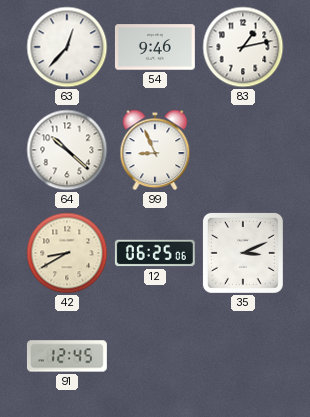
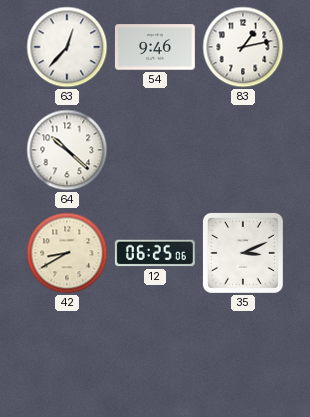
99: 8:56 -> none (155, 150)
91: 12:45 -> none (67, 356)
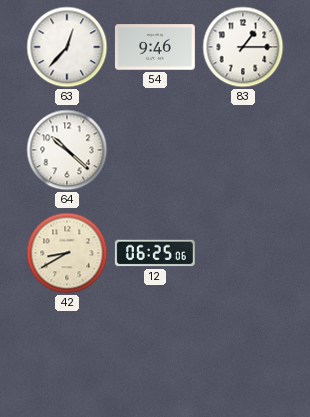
83: 1:13 -> 1:15 (243, 47)
35: 3:11 -> none (243, 253)
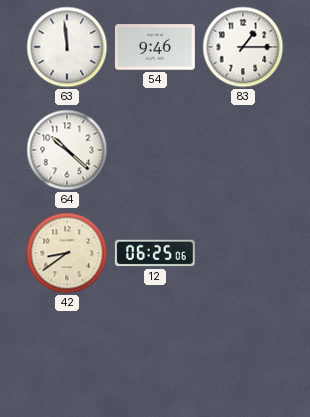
63: 12:37 -> 11:59 (67, 47)
42: 8:40 -> 8:39 (67, 253)
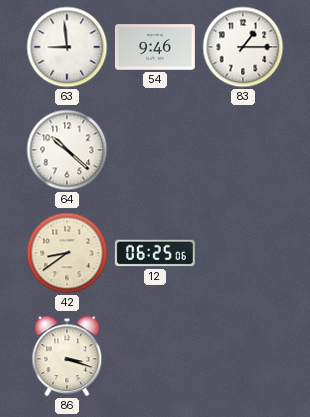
63: 11:59 -> 8:59 (67, 47)
86: none -> 3:18 (67, 356)
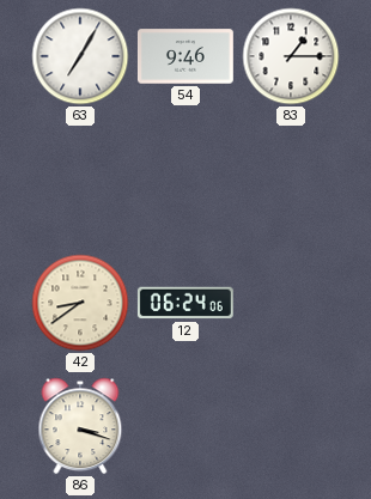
63: 8:59 -> 7:05 (80, 56)
64: 10:22 -> none (67, 150)
12: 06:25 -> 06:24 (185, 303)
